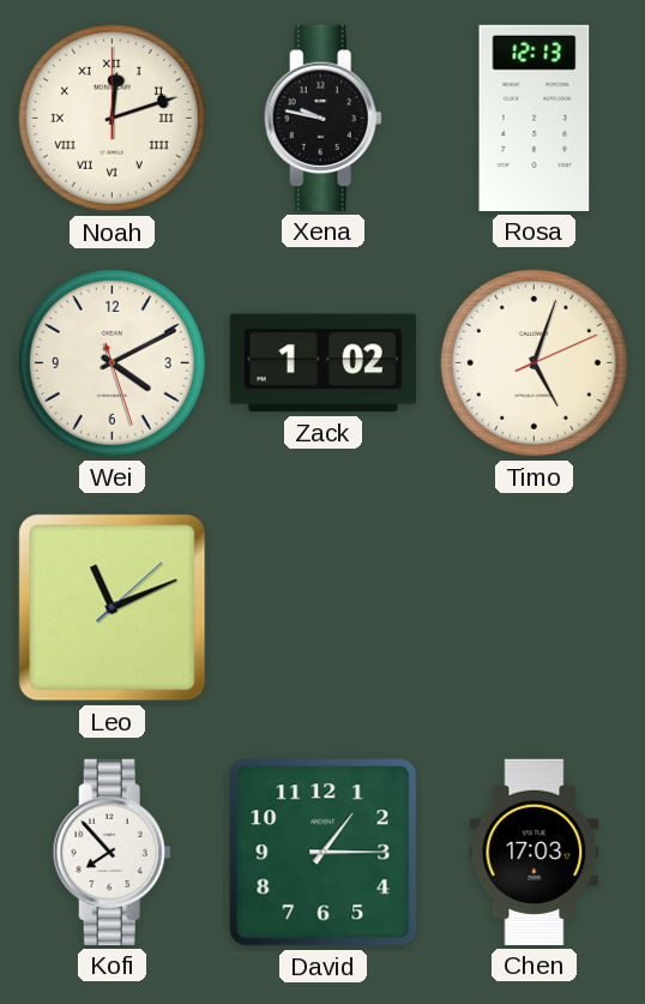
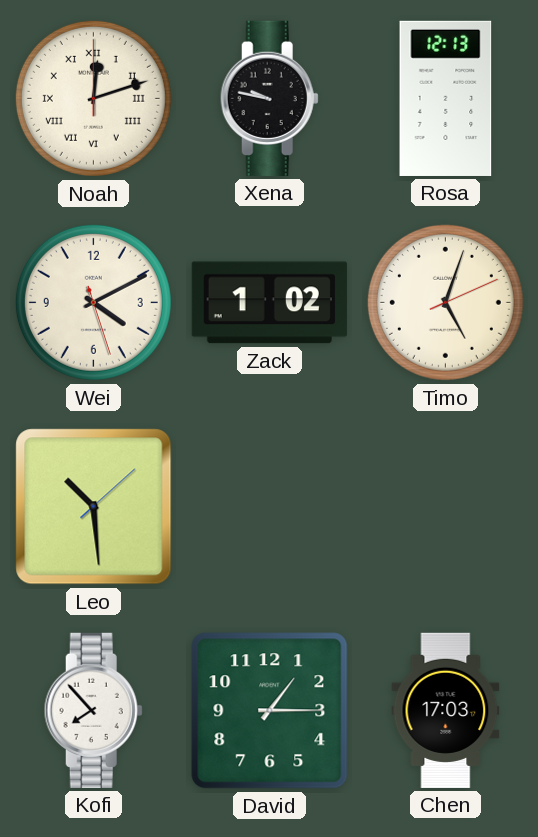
Leo: 11:11 -> 10:29 (94, 507)
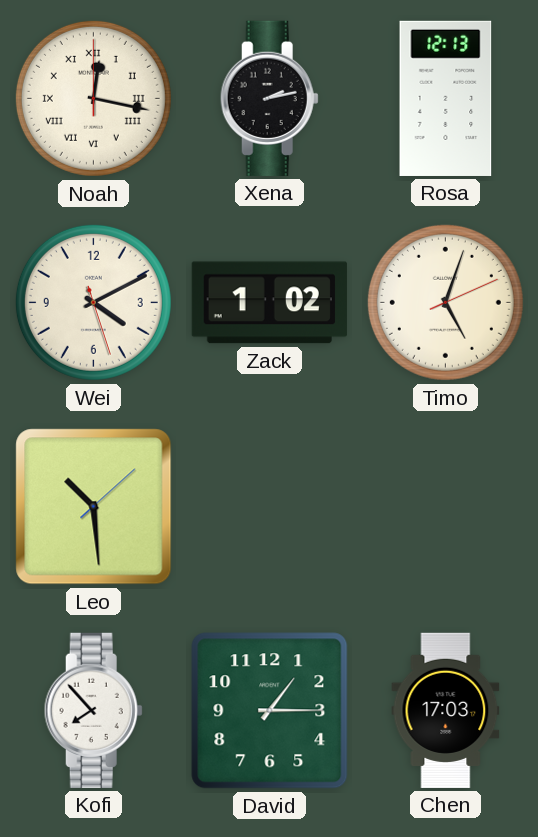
Noah: 12:12 -> 12:17 (93, 98)
Xena: 9:47 -> 2:13 (269, 98)
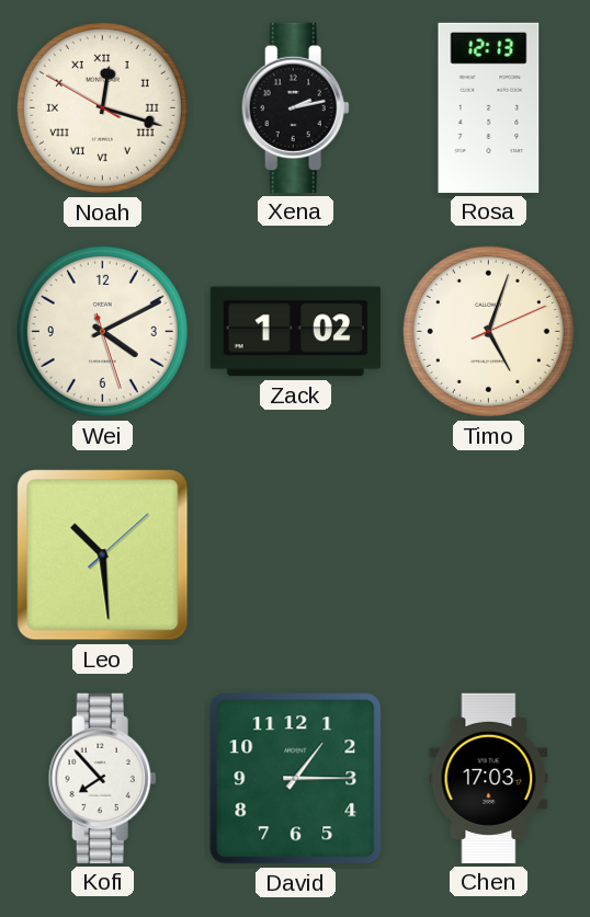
Noah: 12:17:00 -> 12:17:50 (102, 107)
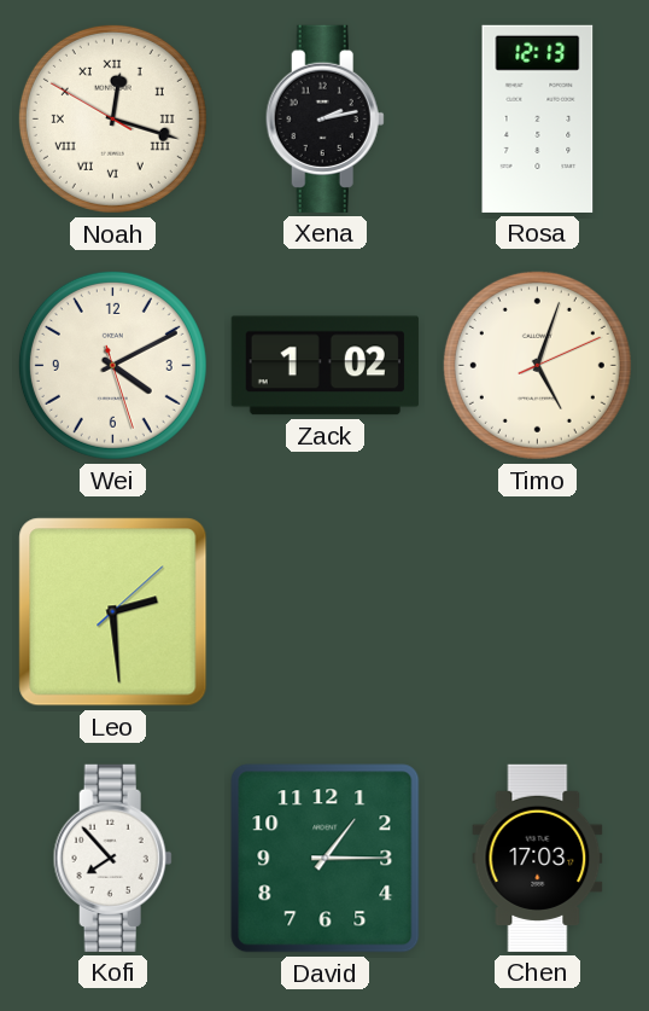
Leo: 10:29 -> 2:29 (113, 612)
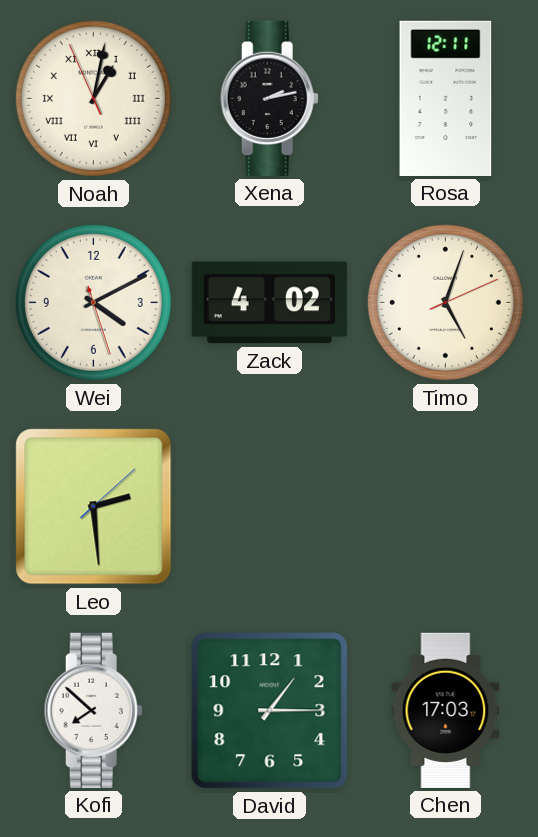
Noah: 12:17 -> 1:01 (93, 98)
Rosa: 12:13 -> 12:11 (446, 98)
Zack: 1:02 -> 4:02 (269, 303)
Kofi: 7:53 -> 7:52 (93, 710)
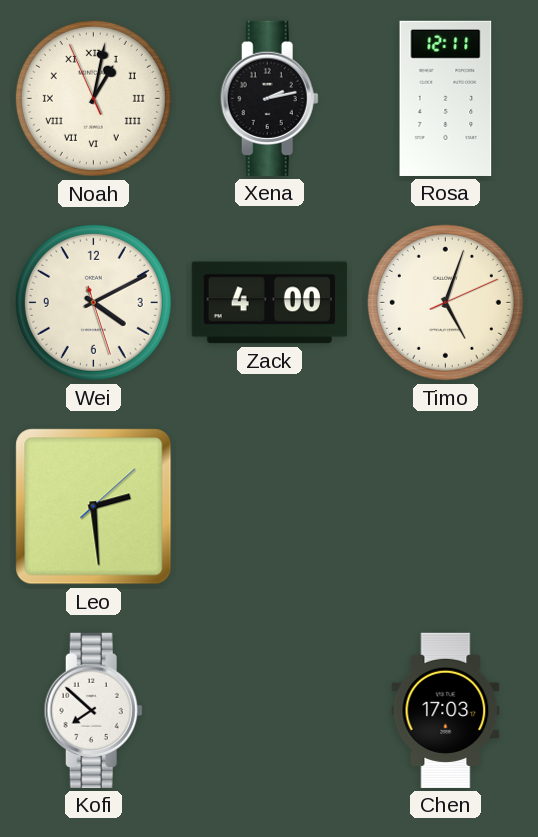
Zack: 4:02 -> 4:00 (269, 303)
David: 1:15 -> none (270, 711)
